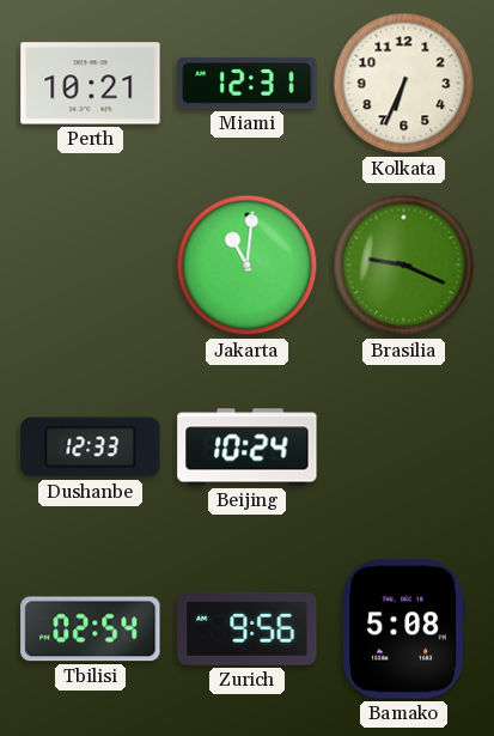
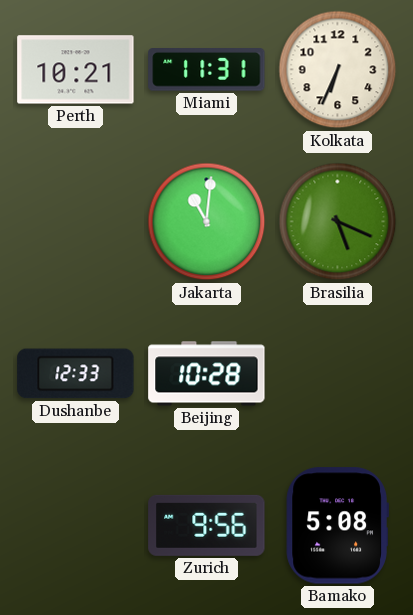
Miami: 12:31 -> 11:31 (207, 70)
Brasilia: 9:19 -> 5:19 (338, 222)
Beijing: 10:24 -> 10:28 (207, 374)
Tbilisi: 02:54 -> none (91, 629)
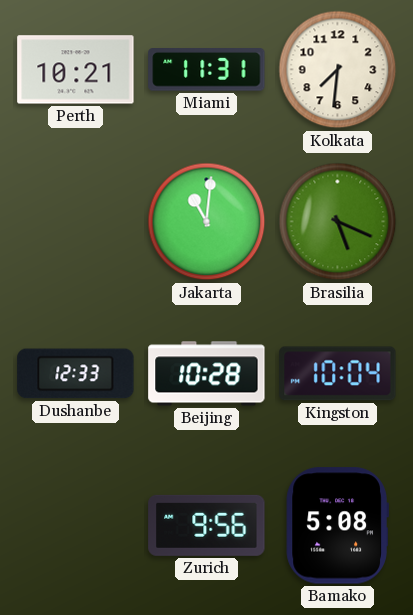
Kolkata: 6:34 -> 7:31 (338, 70)
Kingston: none -> 10:04 (338, 374)
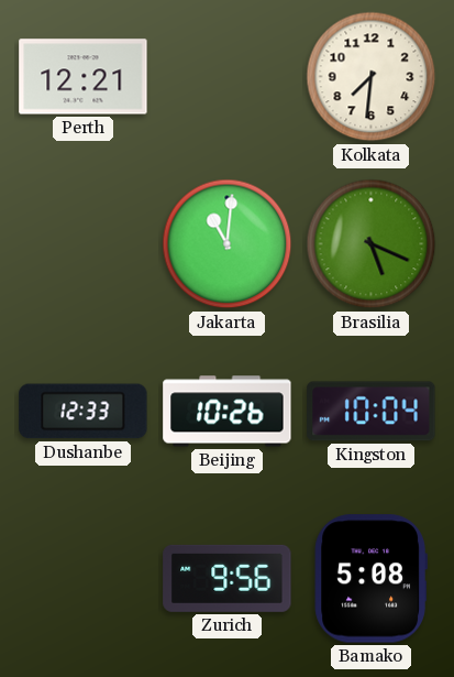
Perth: 10:21 -> 12:21 (84, 77)
Miami: 11:31 -> none (207, 70)
Beijing: 10:28 -> 10:26 (228, 412)
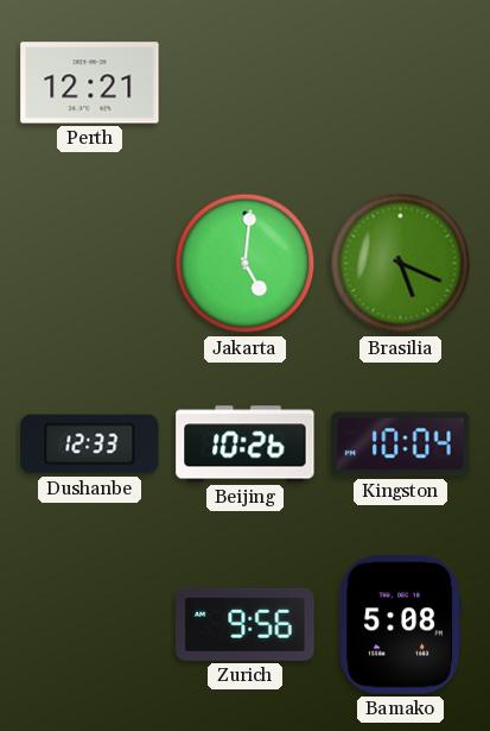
Kolkata: 7:31 -> none (372, 77)
Jakarta: 11:01 -> 5:01 (246, 264)
